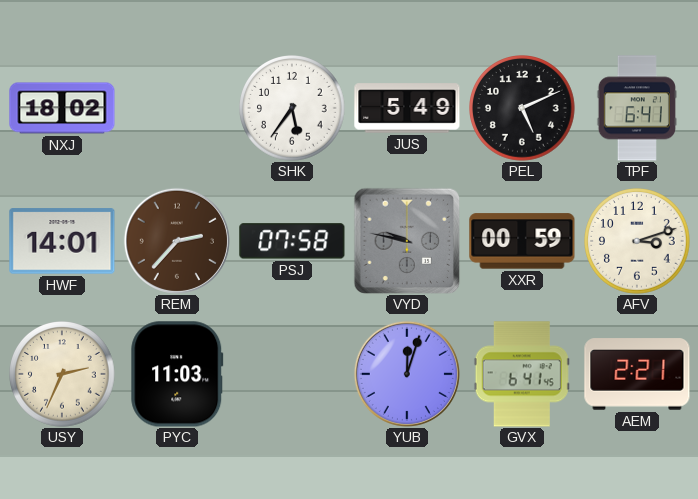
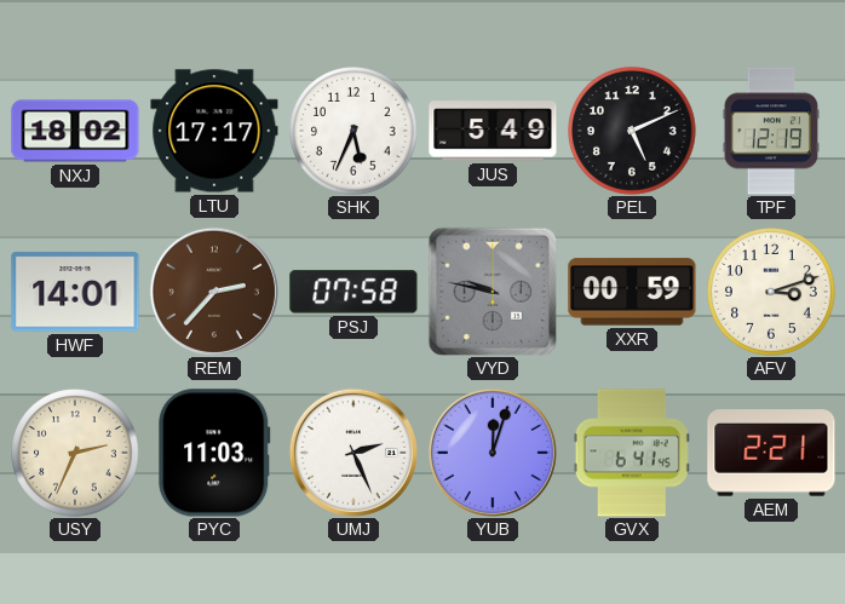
LTU: none -> 17:17 (214, 131)
SHK: 5:36 -> 5:34 (355, 132)
TPF: 6:41 -> 12:19 (771, 131)
UMJ: none -> 2:26 (353, 453)
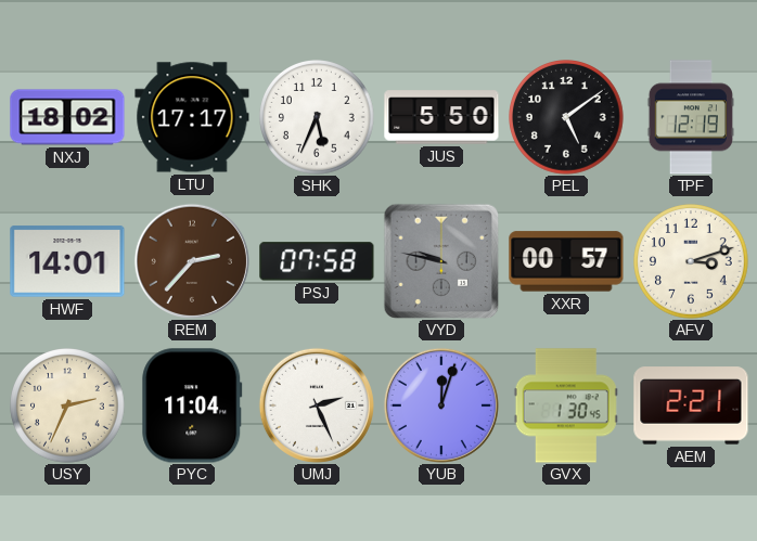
JUS: 5:49 -> 5:50 (441, 117)
PEL: 5:11 -> 5:09 (567, 118)
XXR: 00:59 -> 00:57 (566, 261)
PYC: 11:03 -> 11:04 (192, 405)
GVX: 6:41 -> 1:30 (566, 405)
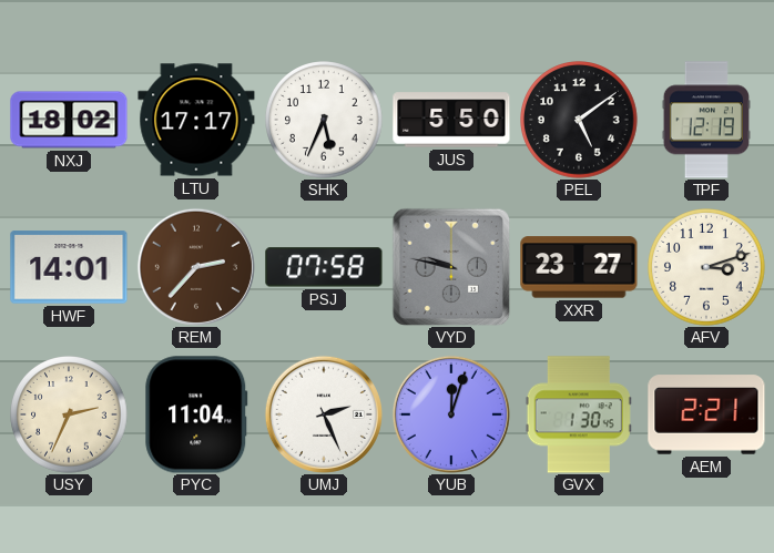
XXR: 00:57 -> 23:27 (579, 267)
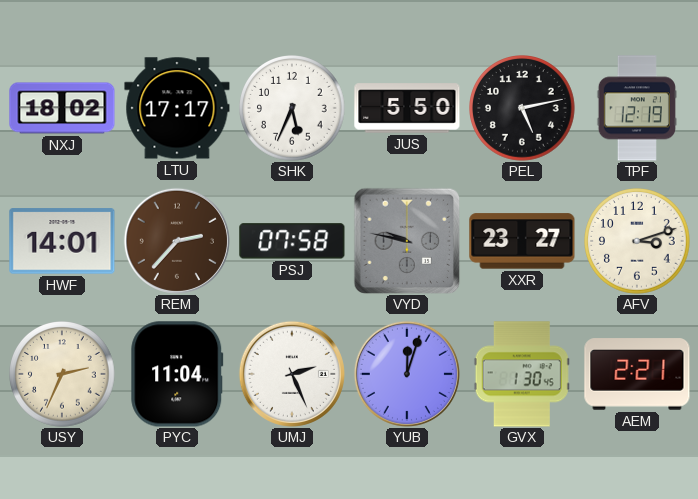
PEL: 5:09 -> 5:13 (523, 109)
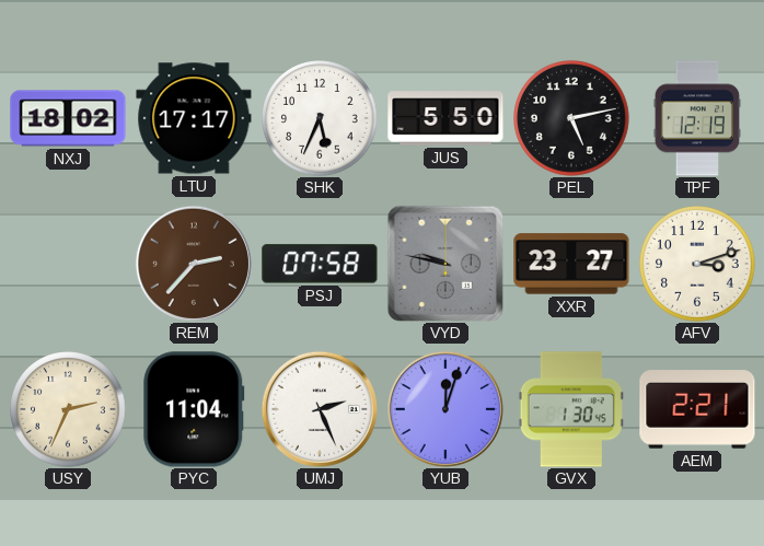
HWF: 14:01 -> none (62, 241)
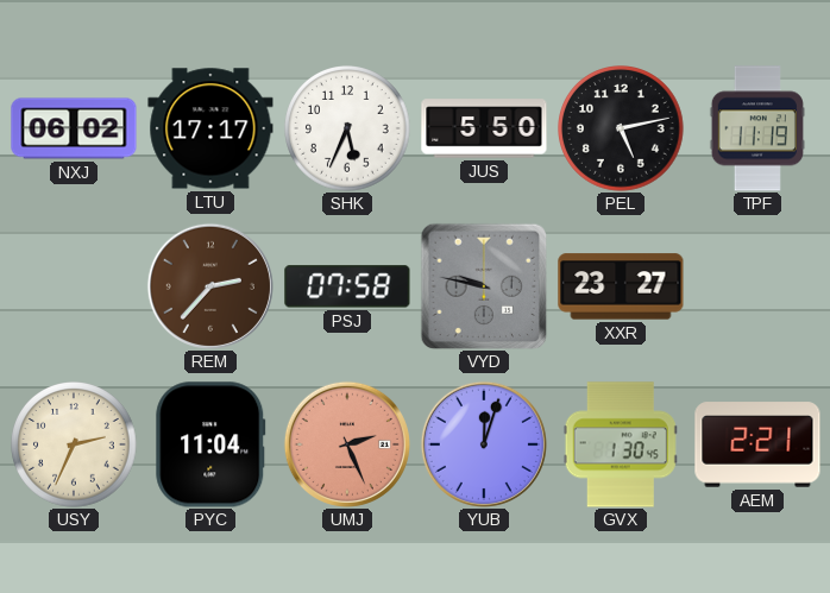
NXJ: 18:02 -> 06:02 (74, 128)
TPF: 12:19 -> 11:19 (757, 128)
AFV: 3:12 -> none (698, 265)
UMJ dial: white -> salmon (347, 444)
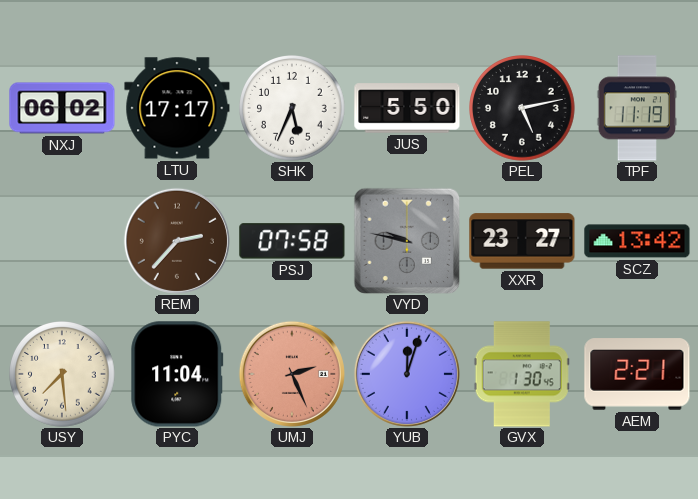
SCZ: none -> 13:42 (637, 241)
USY: 2:34 -> 7:29 (63, 375)
